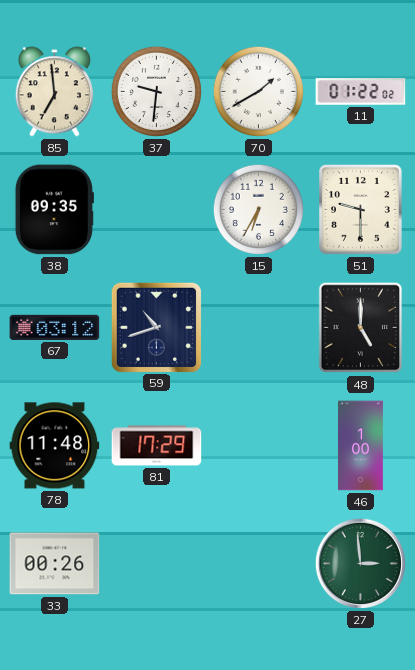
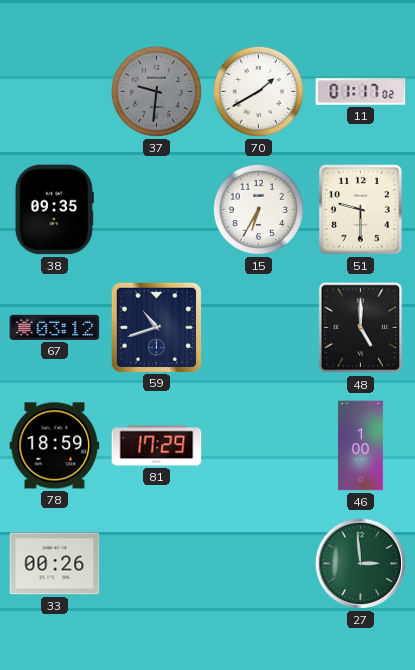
85: 6:59 -> none (54, 92)
37 dial: white -> grey (156, 91)
11: 01:22 -> 01:17 (361, 92)
78: 11:48 -> 18:59 (55, 446)
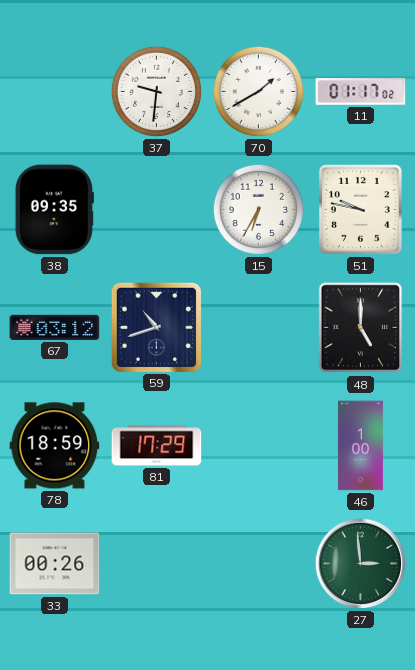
37 dial: grey -> white (156, 91)
51: 9:30 -> 9:47 (361, 210)
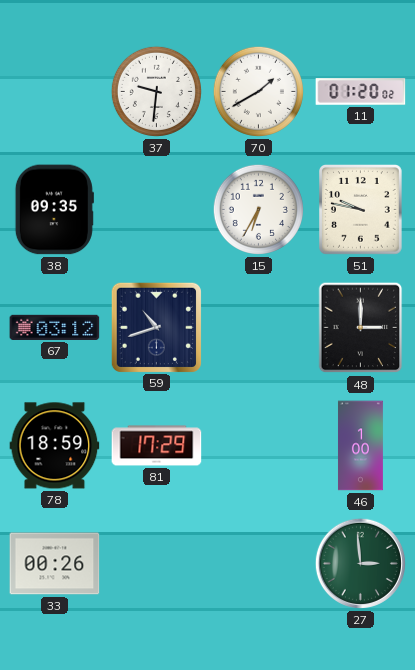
11: 01:17 -> 01:20 (361, 92)
48: 5:00 -> 3:00 (361, 328)
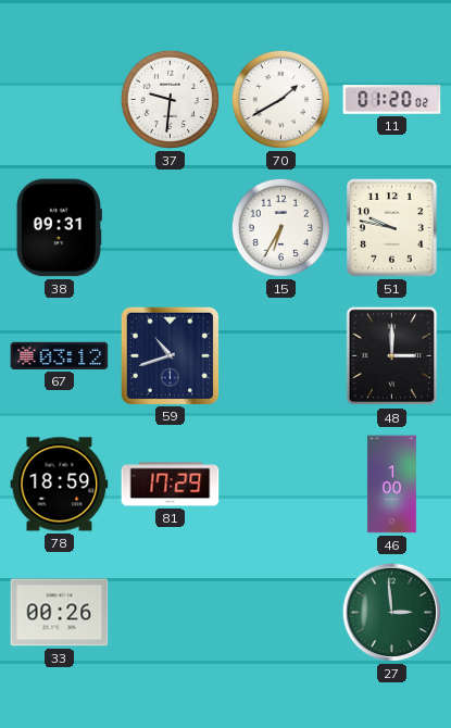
38: 09:35 -> 09:31 (59, 228)
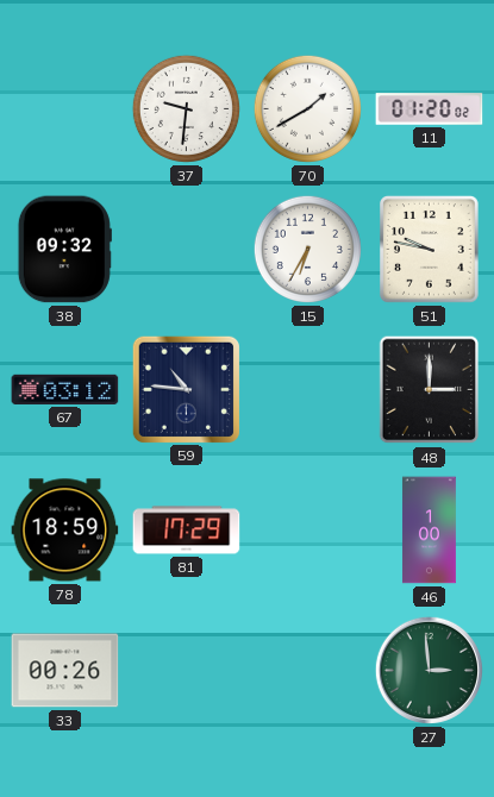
38: 09:31 -> 09:32 (64, 250)
59: 10:42 -> 10:46 (186, 389)
